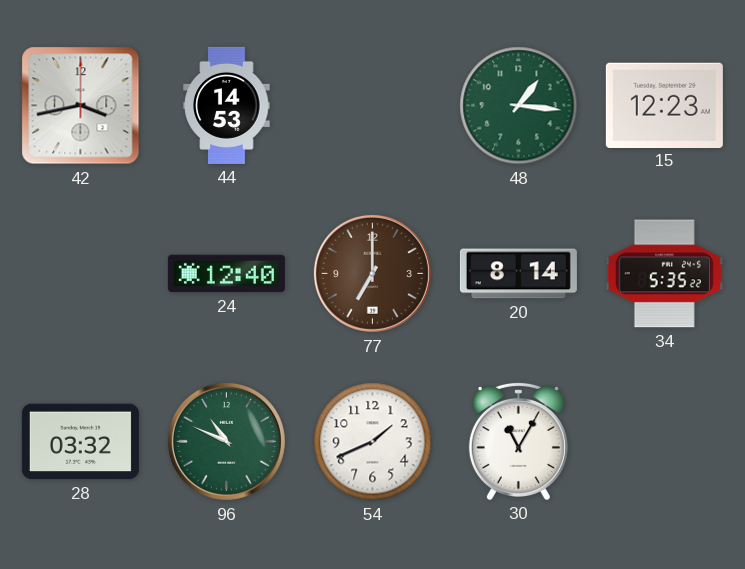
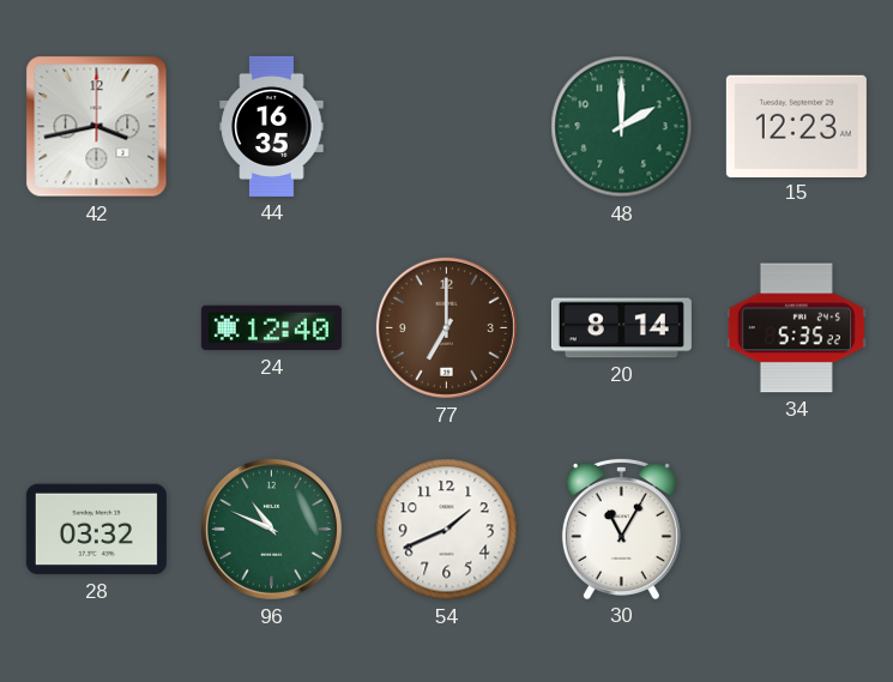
44: 14:53 -> 16:35 (272, 126)
48: 1:16 -> 2:00 (622, 127)
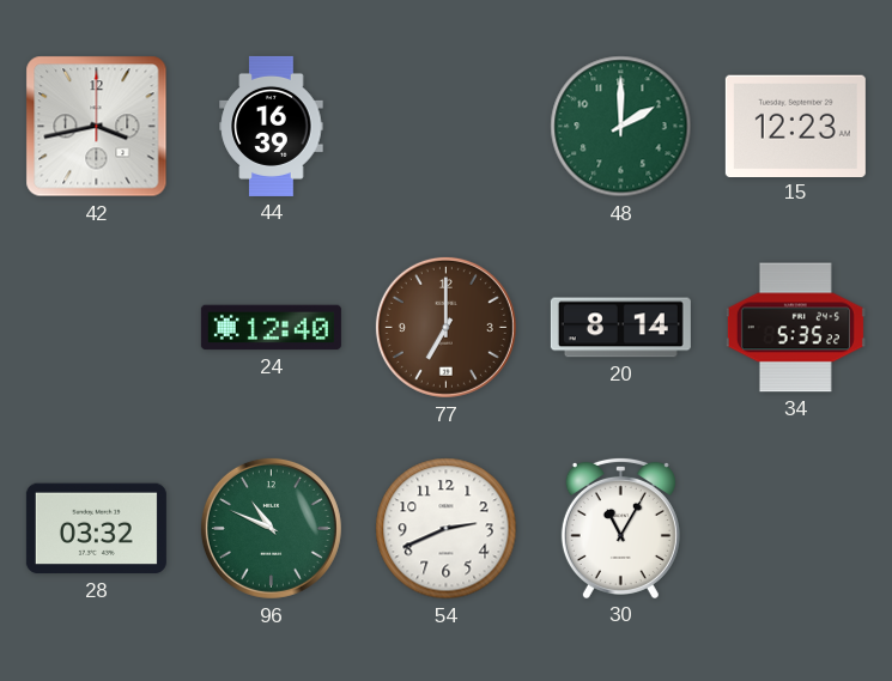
44: 16:35 -> 16:39 (272, 126)
54: 1:41 -> 2:41 (447, 529)
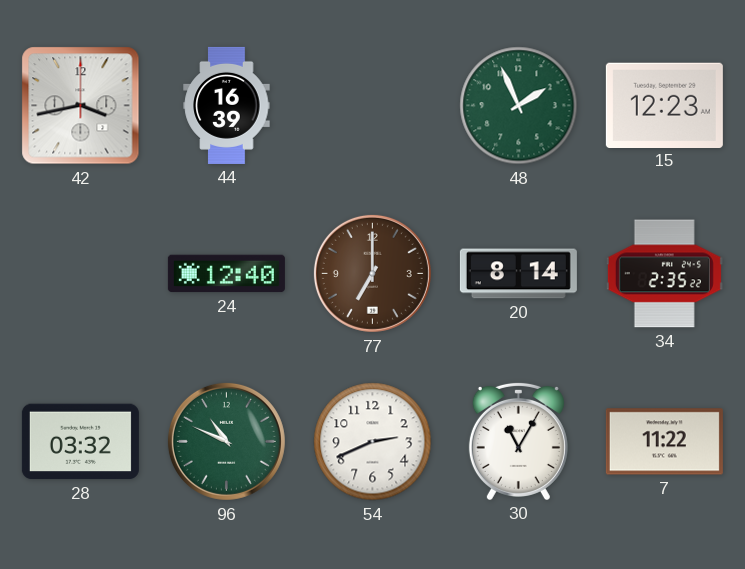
48: 2:00 -> 1:56 (519, 106)
34: 5:35 -> 2:35 (664, 274)
7: none -> 11:22 (664, 442)
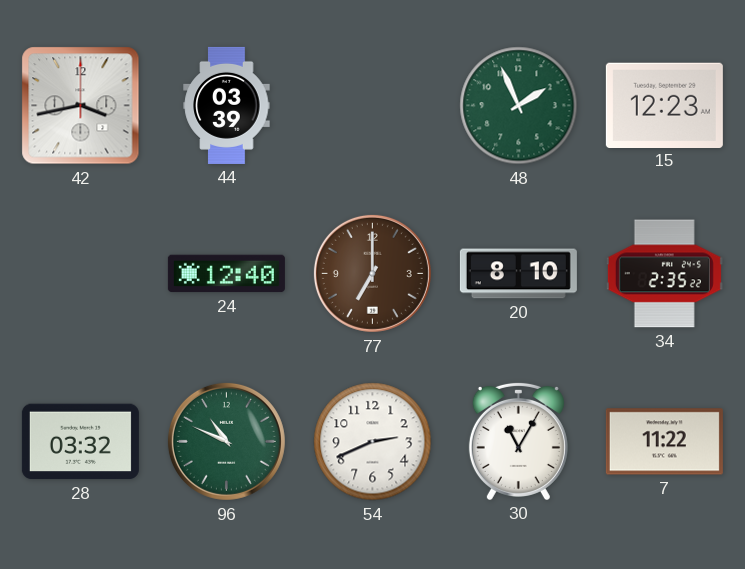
44: 16:39 -> 03:39 (227, 105)
20: 8:14 -> 8:10 (518, 274)
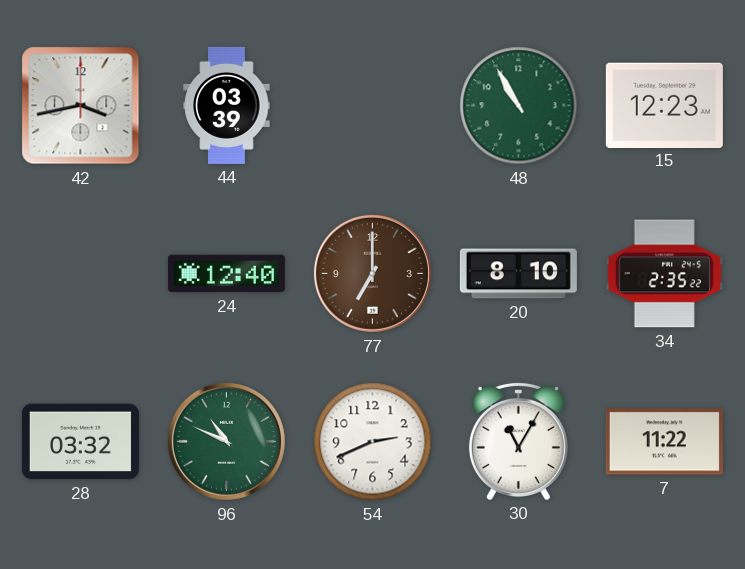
48: 1:56 -> 10:55 (519, 106)
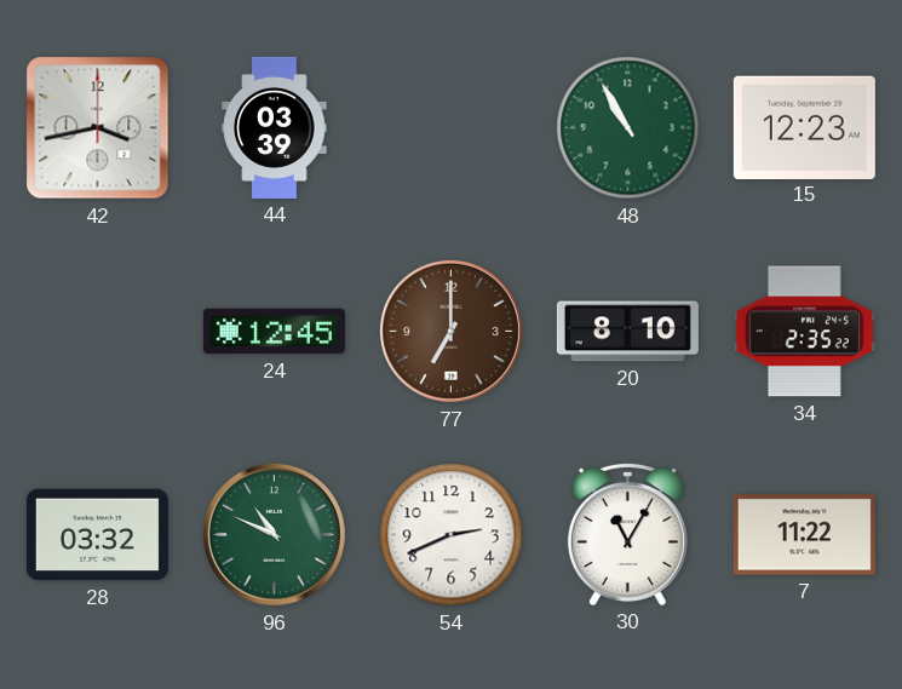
24: 12:40 -> 12:45 (274, 332)
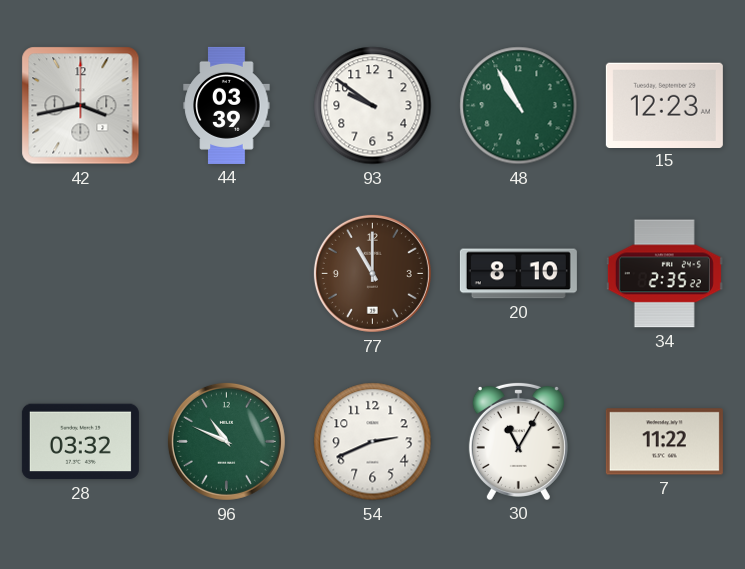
93: none -> 9:51 (373, 106)
24: 12:45 -> none (274, 332)
77: 7:00 -> 11:00 (372, 273)
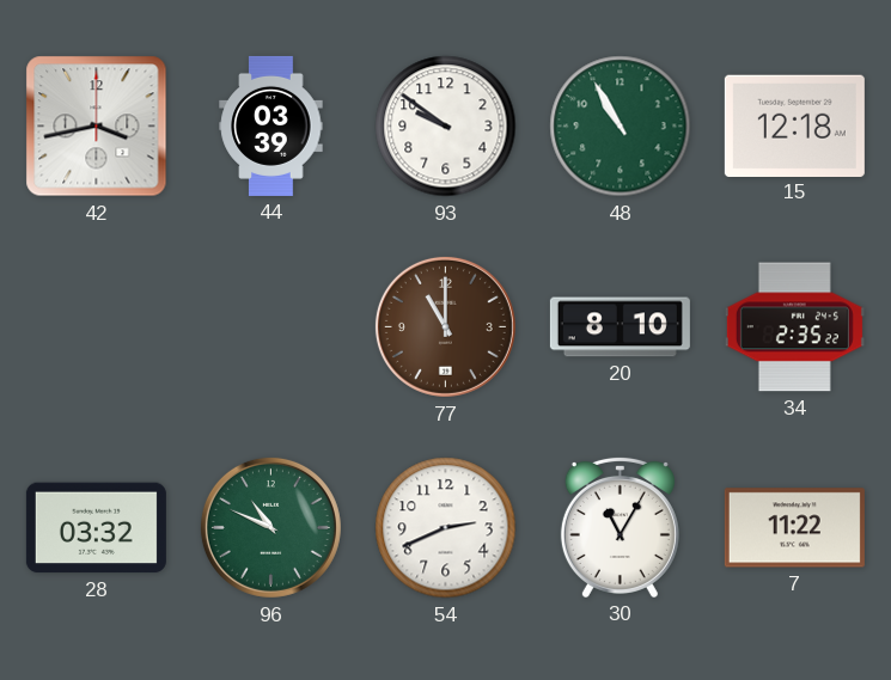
15: 12:23 -> 12:18 (794, 125)
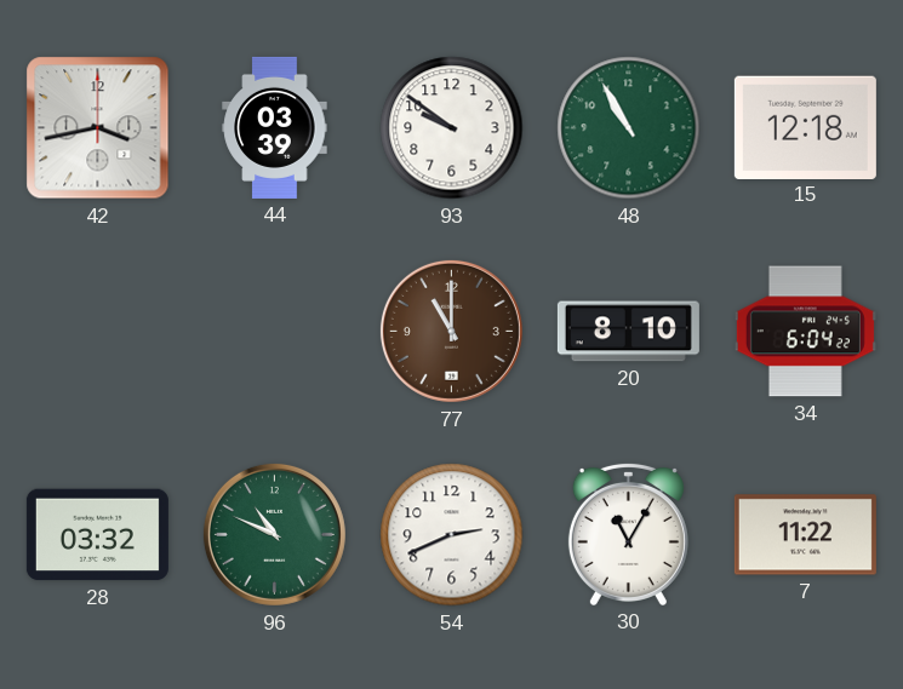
34: 2:35 -> 6:04 (805, 332)
